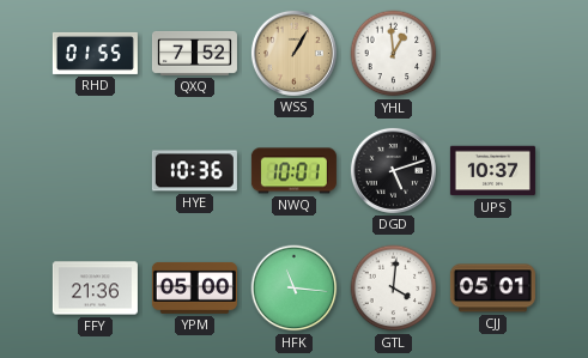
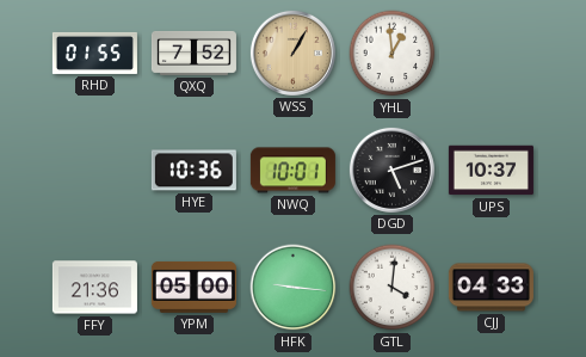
HFK: 11:16 -> 9:16 (294, 288)
CJJ: 05:01 -> 04:33 (491, 288)
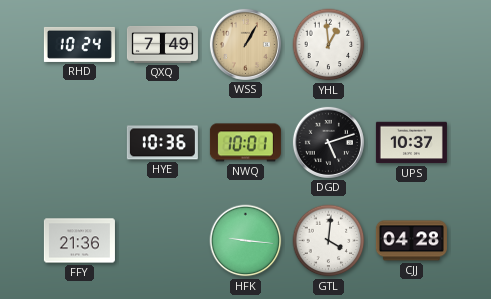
RHD: 01:55 -> 10:24 (79, 44)
QXQ: 7:52 -> 7:49 (162, 44)
YPM: 05:00 -> none (193, 287)
CJJ: 04:33 -> 04:28 (411, 241)
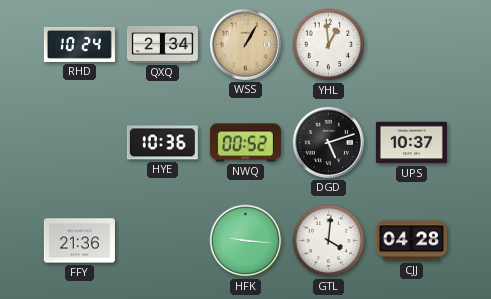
QXQ: 7:49 -> 2:34 (162, 44)
NWQ: 10:01 -> 00:52 (245, 143)
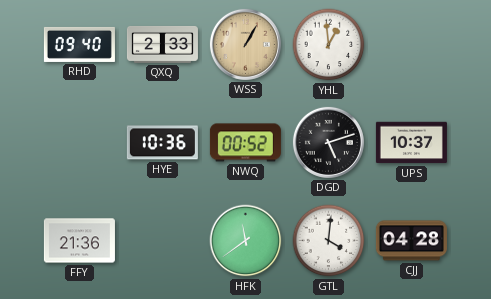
RHD: 10:24 -> 09:40 (79, 44)
QXQ: 2:34 -> 2:33 (162, 44)
HFK: 9:16 -> 11:39 (246, 241)
